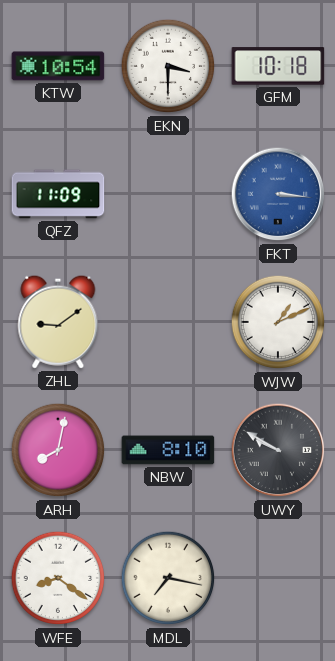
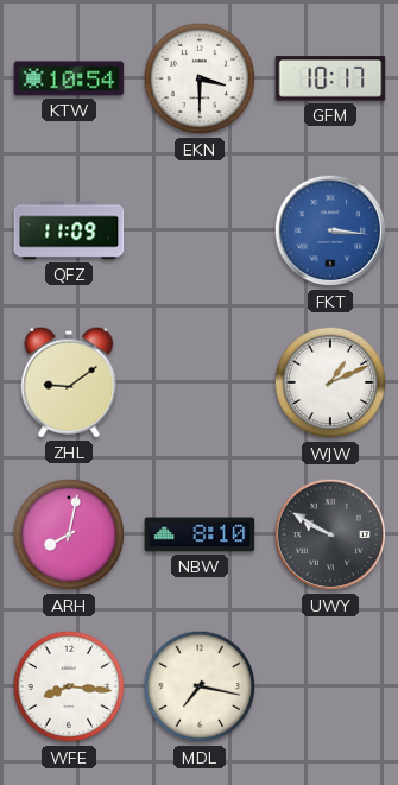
GFM: 10:18 -> 10:17 (330, 78)
WFE: 8:21 -> 8:16 (69, 686)
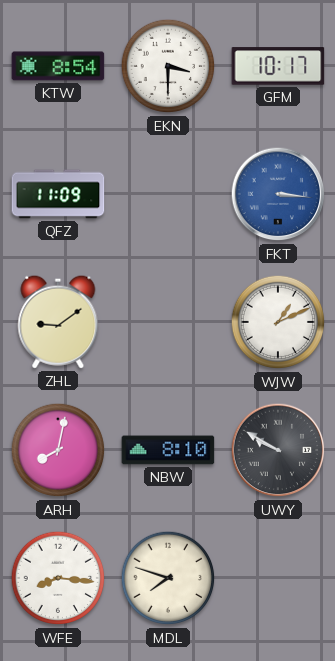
KTW: 10:54 -> 8:54 (58, 66)
MDL: 7:17 -> 7:48 (168, 578)
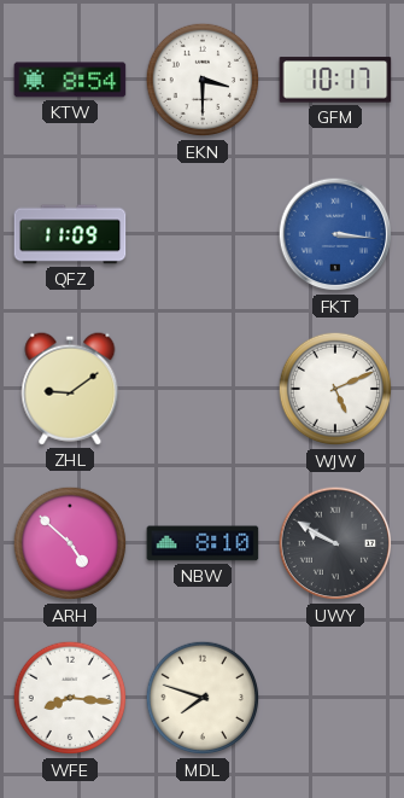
WJW: 1:11 -> 5:11 (335, 389)
ARH: 8:02 -> 4:52 (70, 543)
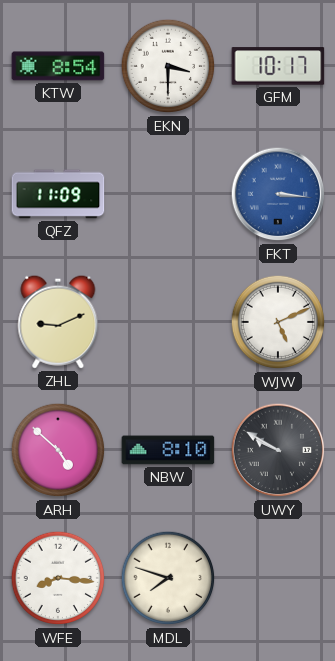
ZHL: 9:09 -> 9:11 (58, 322)
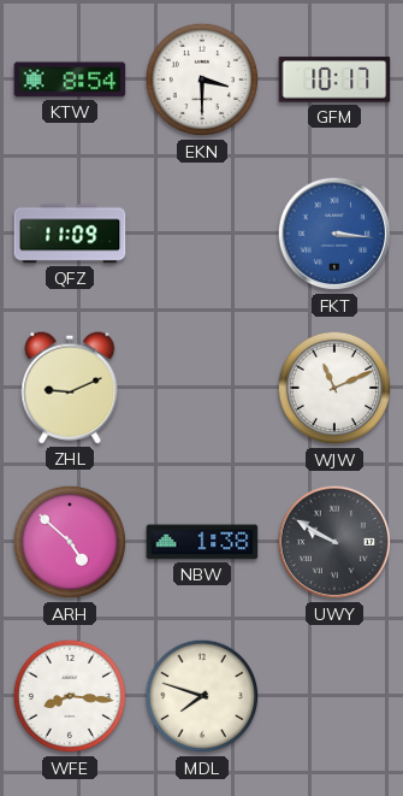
WJW: 5:11 -> 11:11 (334, 388)
NBW: 8:10 -> 1:38 (202, 542)
